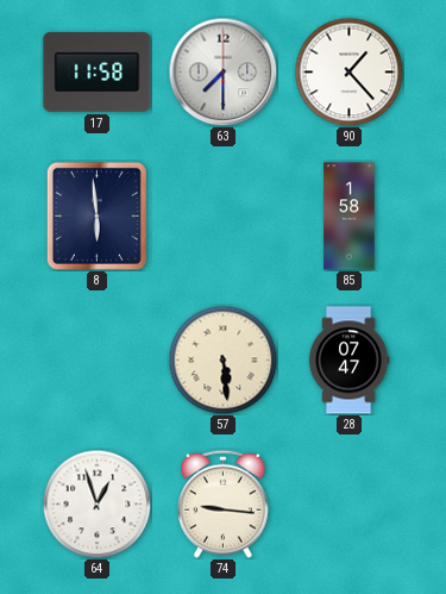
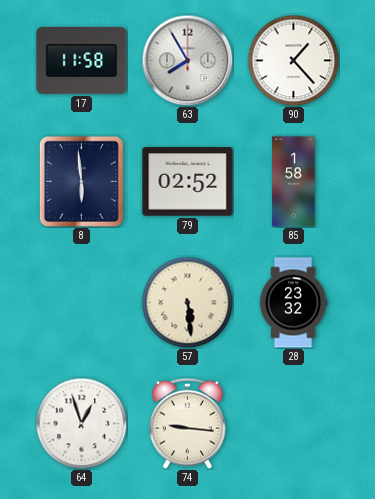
63: 7:30 -> 7:55 (187, 60)
79: none -> 02:52 (188, 182)
28: 07:47 -> 23:32 (293, 303)
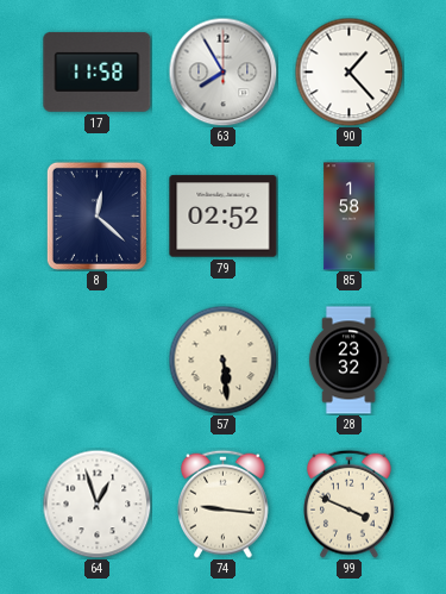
8: 5:59 -> 12:22 (96, 215)
99: none -> 3:49 (350, 504)
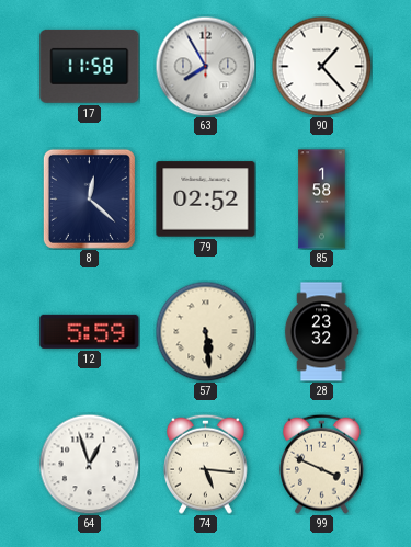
12: none -> 5:59 (90, 331)
74: 9:16 -> 5:16 (206, 464)
